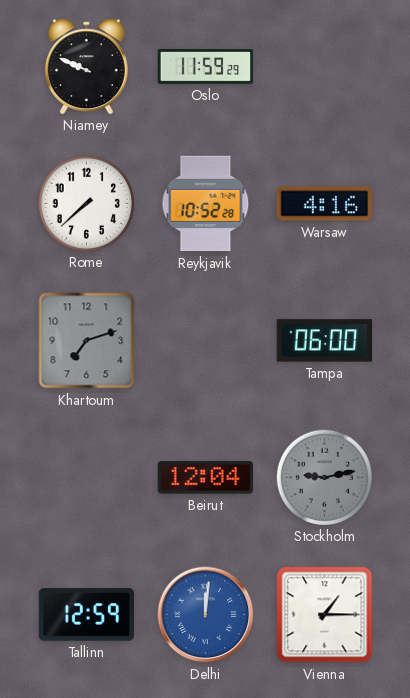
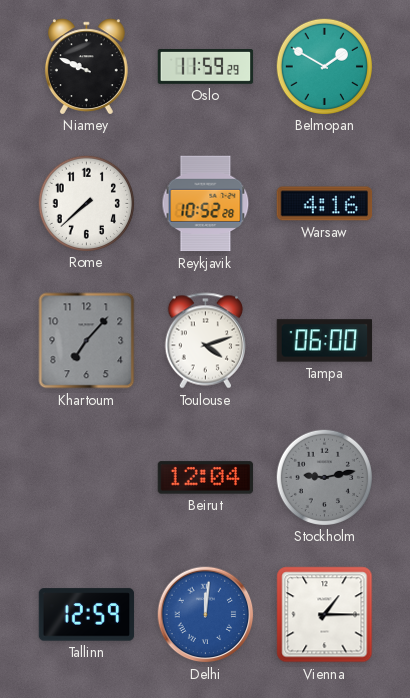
Belmopan: none -> 1:50 (325, 66)
Khartoum: 7:12 -> 7:07 (87, 341)
Toulouse: none -> 4:12 (205, 341)
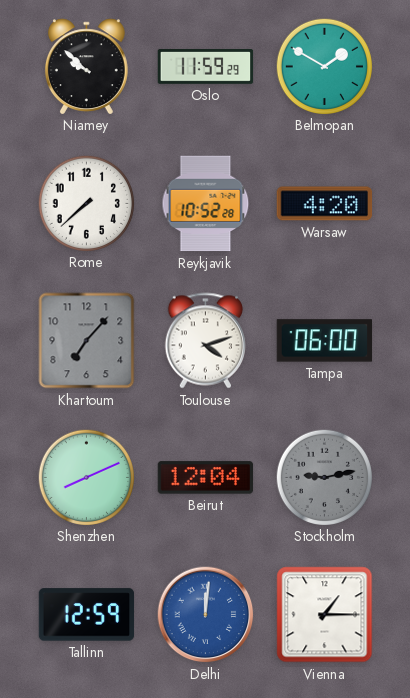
Niamey: 9:49 -> 9:52 (86, 66)
Warsaw: 4:16 -> 4:20 (325, 204)
Shenzhen: none -> 8:11 (87, 477)
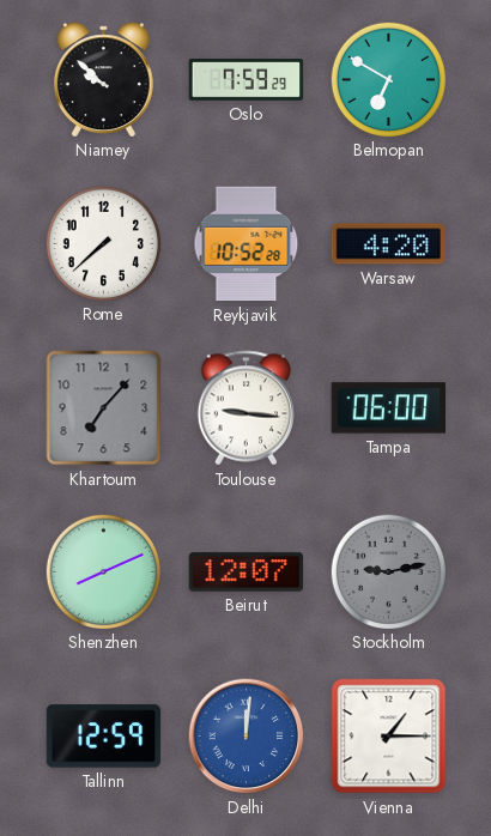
Oslo: 11:59 -> 7:59 (247, 80)
Belmopan: 1:50 -> 6:50 (389, 79)
Toulouse: 4:12 -> 9:16 (245, 408)
Beirut: 12:04 -> 12:07 (247, 573)
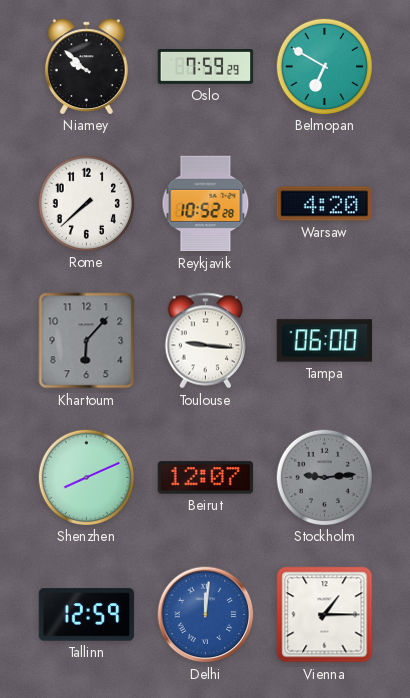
Khartoum: 7:07 -> 6:07 (87, 341)
Stockholm: 9:13 -> 9:14 (325, 477)
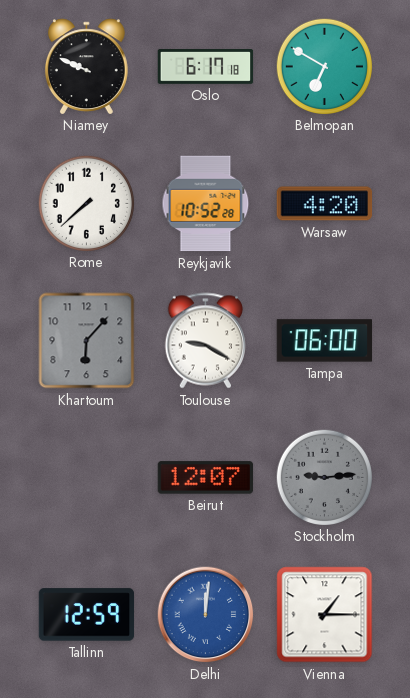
Niamey: 9:52 -> 9:49 (86, 66)
Oslo: 7:59 -> 6:17 (206, 67)
Toulouse: 9:16 -> 9:20 (205, 341)
Shenzhen: 8:11 -> none (87, 477)
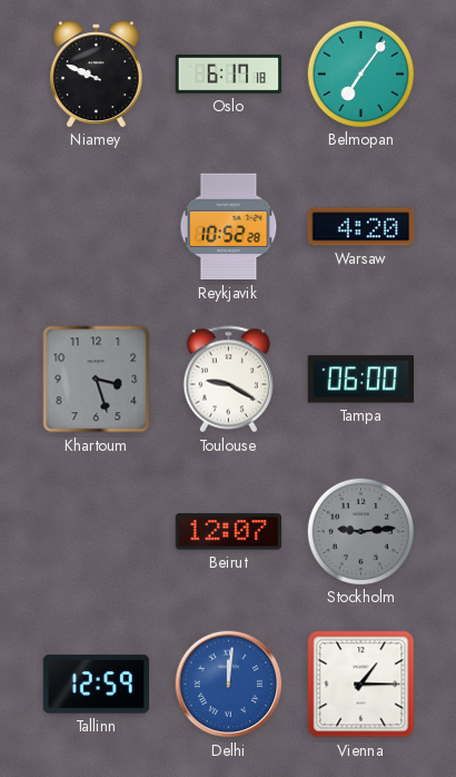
Belmopan: 6:50 -> 7:06 (361, 73)
Rome: 7:38 -> none (87, 203)
Khartoum: 6:07 -> 3:27 (97, 380)
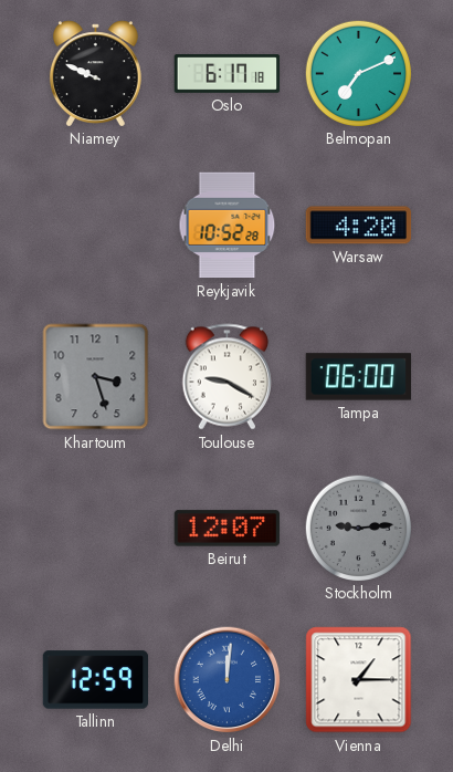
Belmopan: 7:06 -> 7:11 (359, 73)
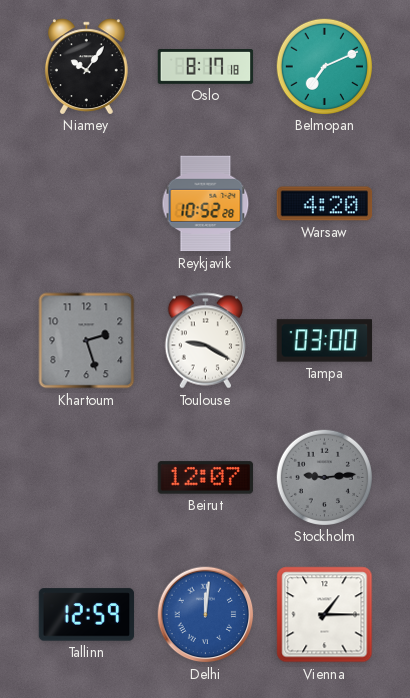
Niamey: 9:49 -> 10:06 (86, 66)
Oslo: 6:17 -> 8:17 (206, 67)
Khartoum: 3:27 -> 2:27 (87, 341)
Tampa: 06:00 -> 03:00 (325, 341)
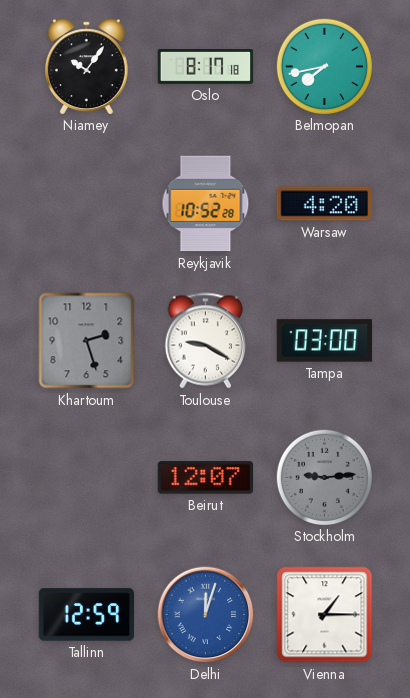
Belmopan: 7:11 -> 7:43 (325, 66)
Delhi: 12:01 -> 12:03 (206, 615)
